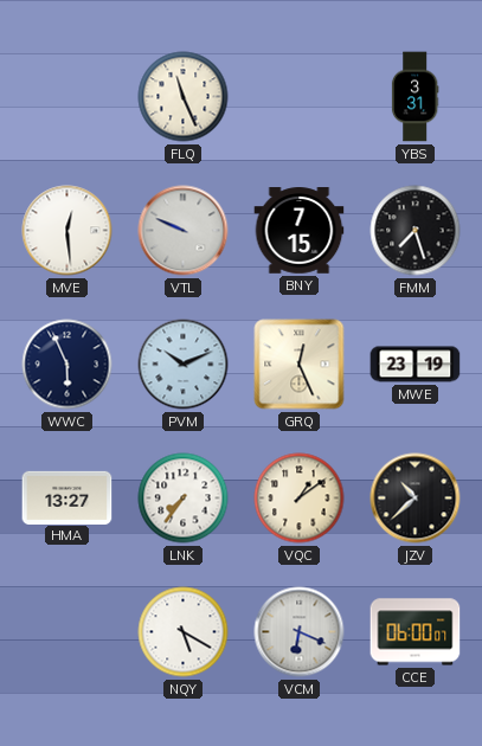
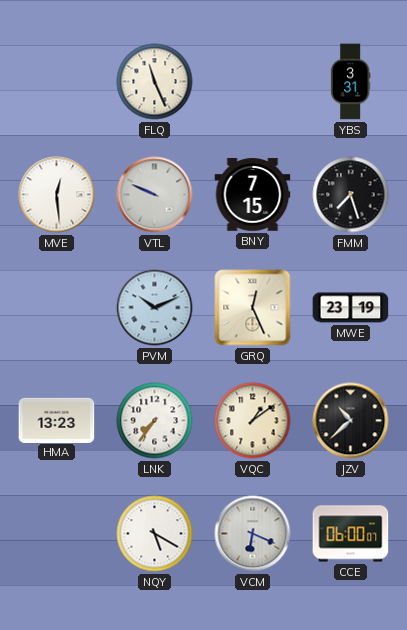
WWC: 5:56 -> none (68, 365)
HMA: 13:27 -> 13:23 (57, 420)
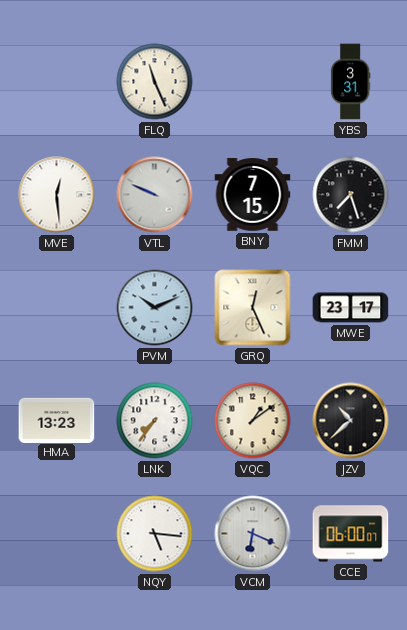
MWE: 23:19 -> 23:17 (351, 308)
NQY: 5:20 -> 5:16 (155, 534)
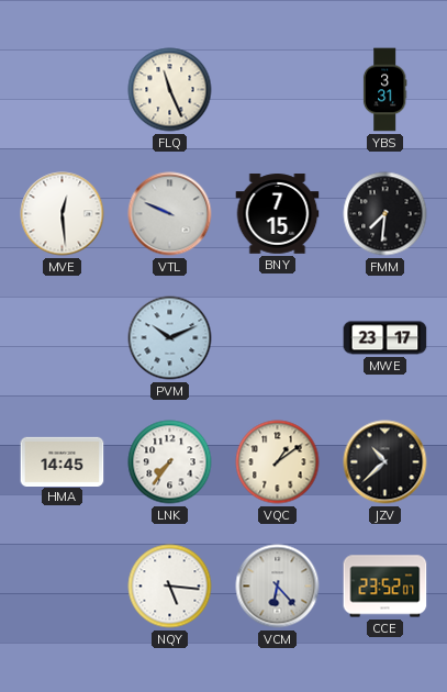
FMM: 7:27 -> 7:31 (385, 214)
GRQ: 12:26 -> none (253, 308)
HMA: 13:23 -> 14:45 (63, 461)
VCM: 6:19 -> 6:23 (278, 587)
CCE: 06:00 -> 23:52 (385, 587)
